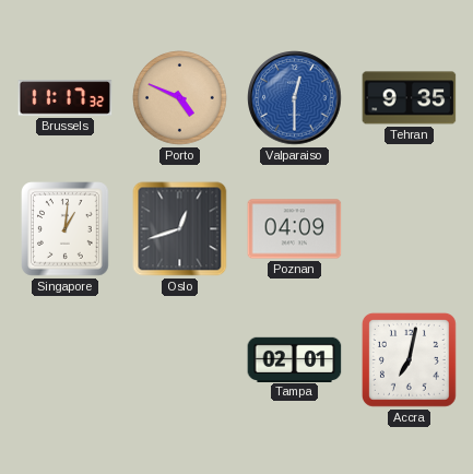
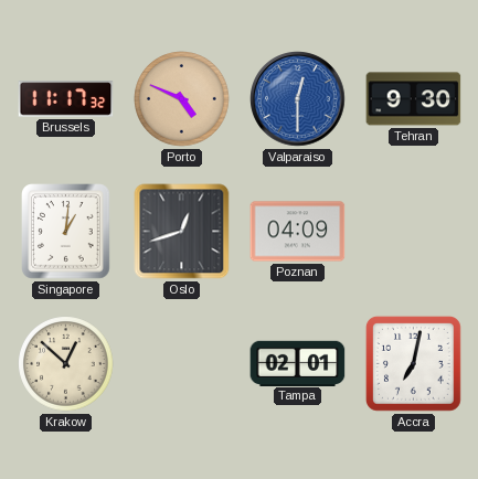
Tehran: 9:35 -> 9:30 (414, 99)
Krakow: none -> 12:52 (66, 364)
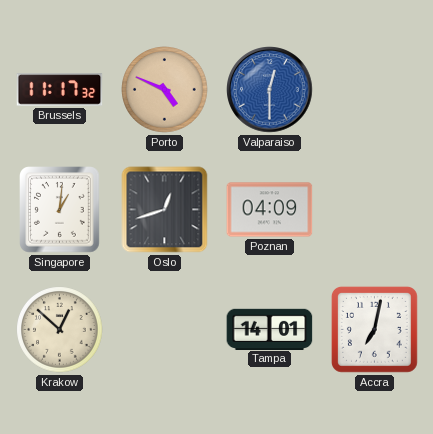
Tehran: 9:30 -> none (414, 99)
Tampa: 02:01 -> 14:01 (270, 329)
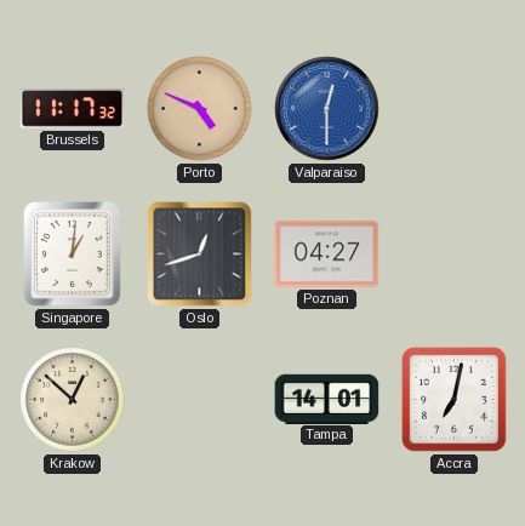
Poznan: 04:09 -> 04:27 (327, 255)
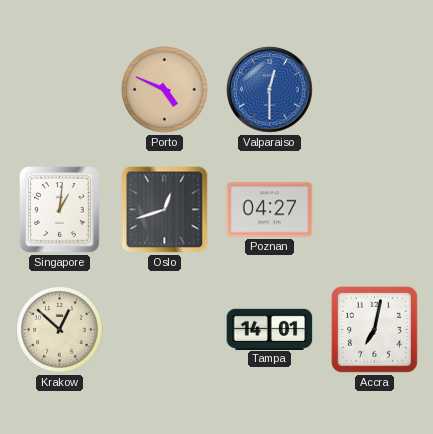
Brussels: 11:17 -> none (73, 109)
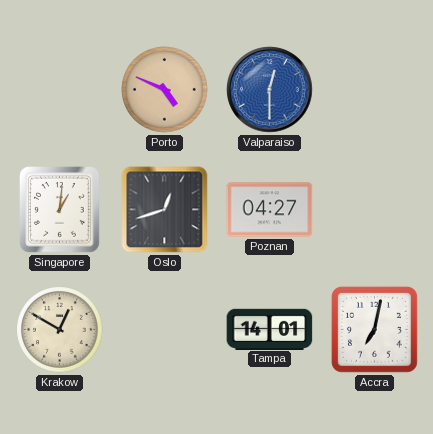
Krakow: 12:52 -> 12:50 (60, 330)
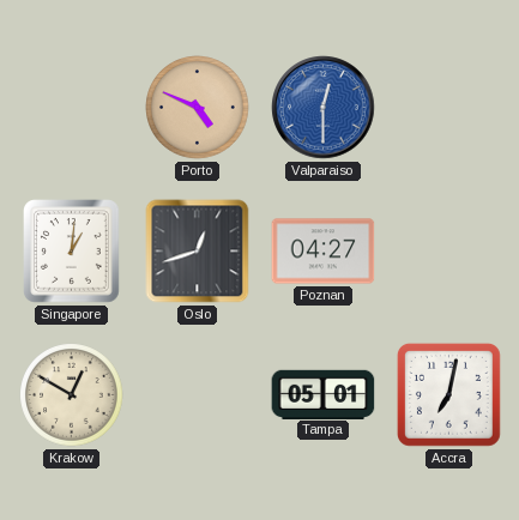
Tampa: 14:01 -> 05:01 (324, 394)
